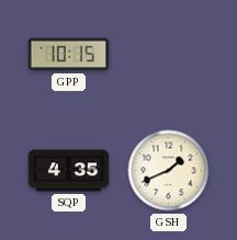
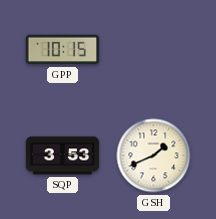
SQP: 4:35 -> 3:53 (63, 156)
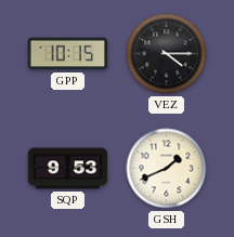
VEZ: none -> 4:15 (167, 54)
SQP: 3:53 -> 9:53 (68, 169)
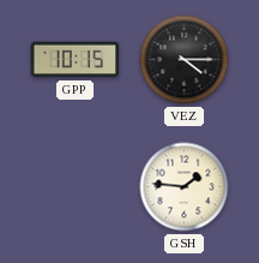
SQP: 9:53 -> none (68, 169)
GSH: 1:41 -> 1:46 (185, 187)
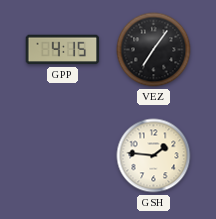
GPP: 10:15 -> 4:15 (63, 50)
VEZ: 4:15 -> 7:06 (154, 50)
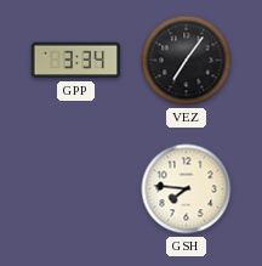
GPP: 4:15 -> 3:34 (76, 61)
GSH: 1:46 -> 7:46 (187, 189)
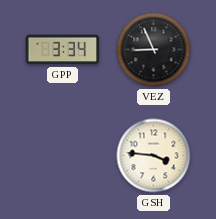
VEZ: 7:06 -> 8:56 (154, 50)
GSH: 7:46 -> 3:46 (154, 156)
